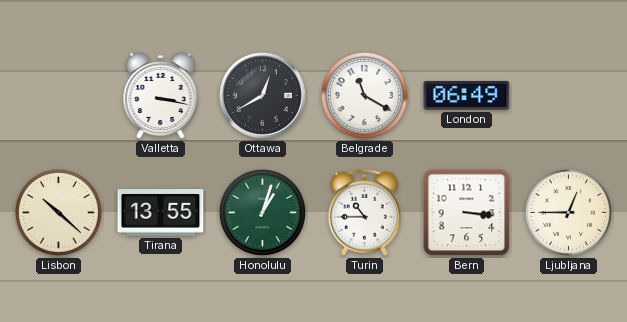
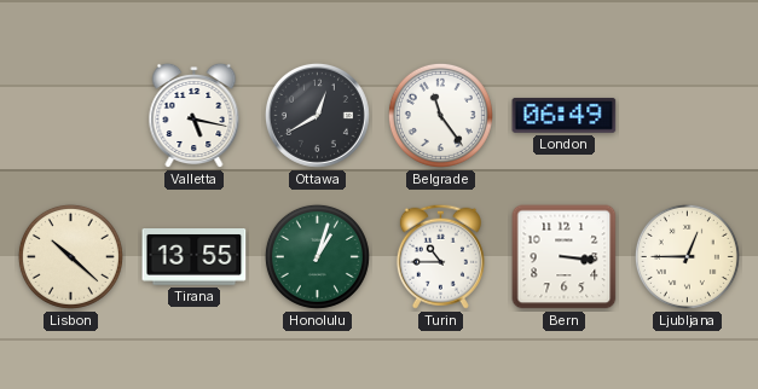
Valletta: 3:17 -> 5:17 (195, 116)
Belgrade: 11:20 -> 11:24 (440, 115)
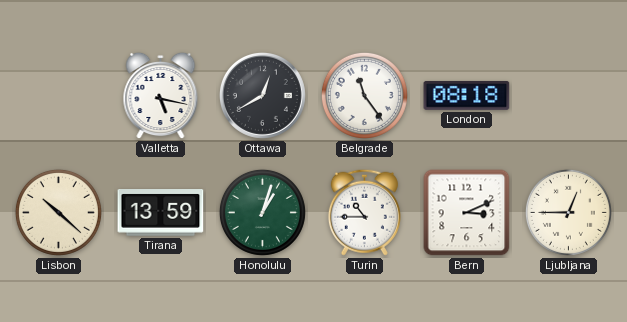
London: 06:49 -> 08:18 (467, 95)
Tirana: 13:55 -> 13:59 (161, 213)
Bern: 3:16 -> 3:11 (467, 213)
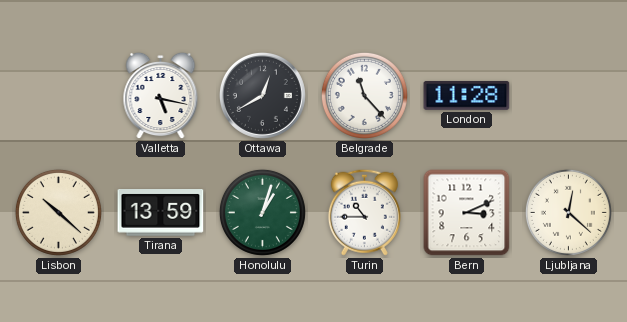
Belgrade: 11:24 -> 11:23 (364, 95)
London: 08:18 -> 11:28 (467, 95)
Ljubljana: 12:45 -> 12:22 (568, 212)
